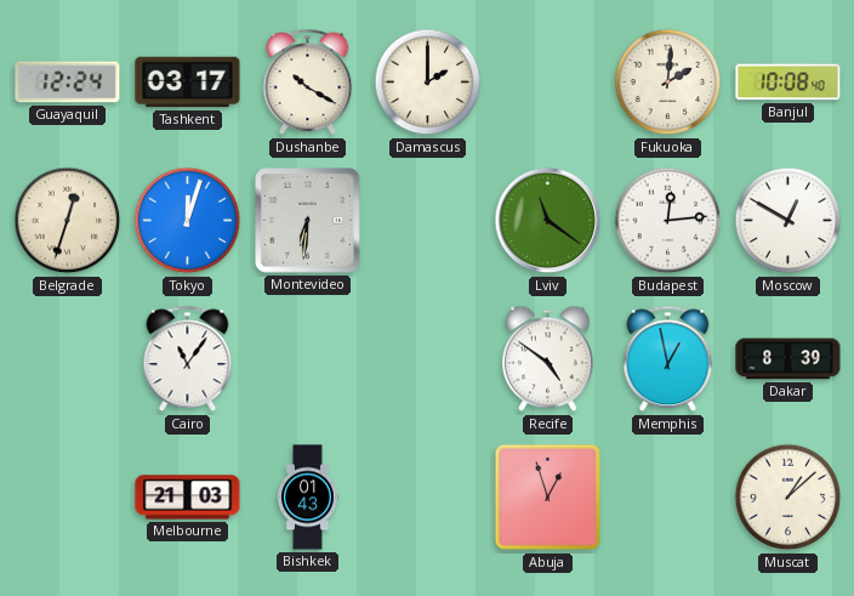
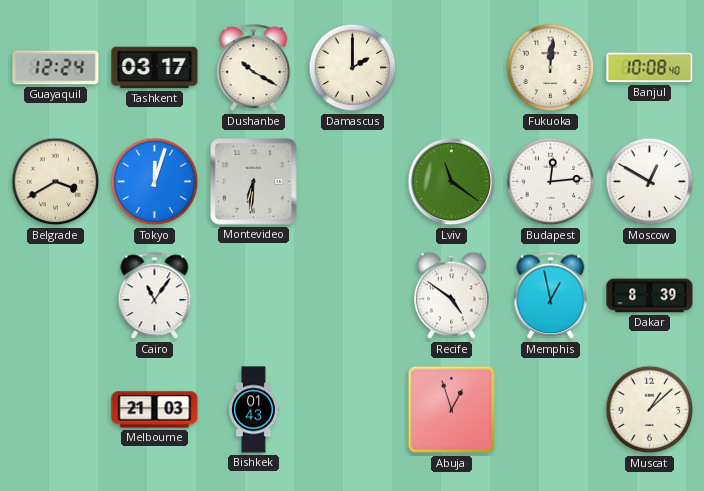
Fukuoka: 2:01 -> 12:01 (551, 68)
Belgrade: 12:33 -> 3:40 (56, 182)
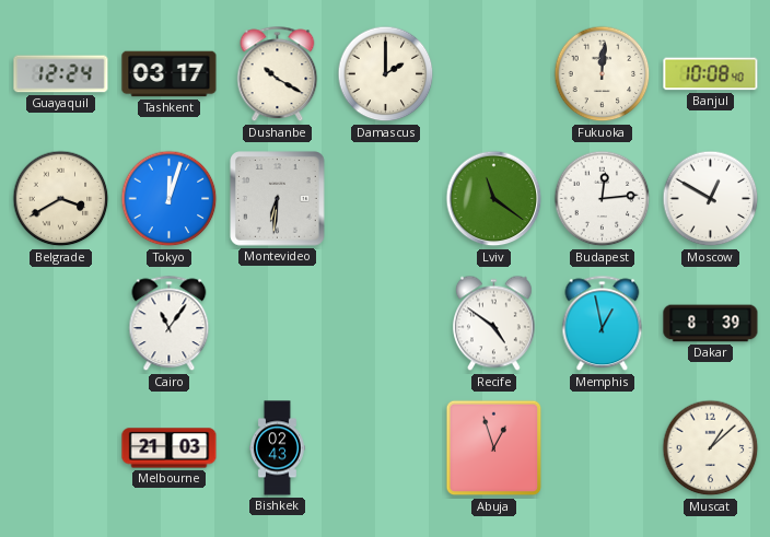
Bishkek: 01:43 -> 02:43 (278, 448)
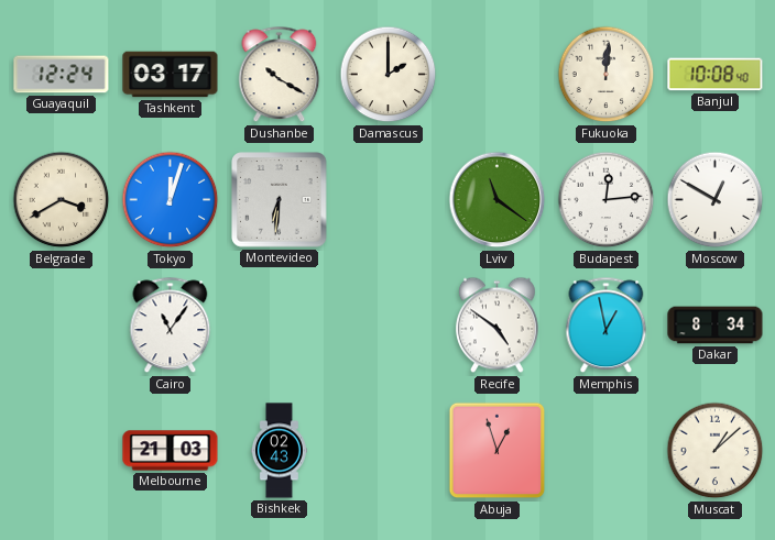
Dakar: 8:39 -> 8:34 (716, 326)
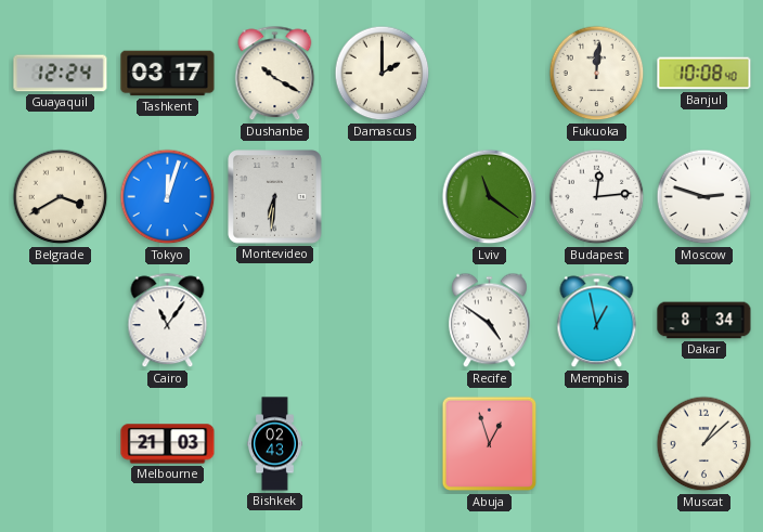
Moscow: 12:50 -> 2:48 (704, 197)
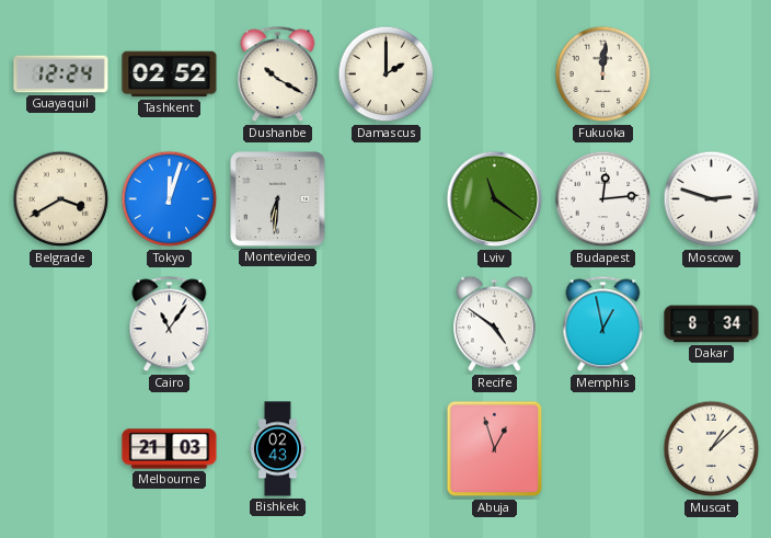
Tashkent: 03:17 -> 02:52 (170, 75)
Banjul: 10:08 -> none (704, 74)
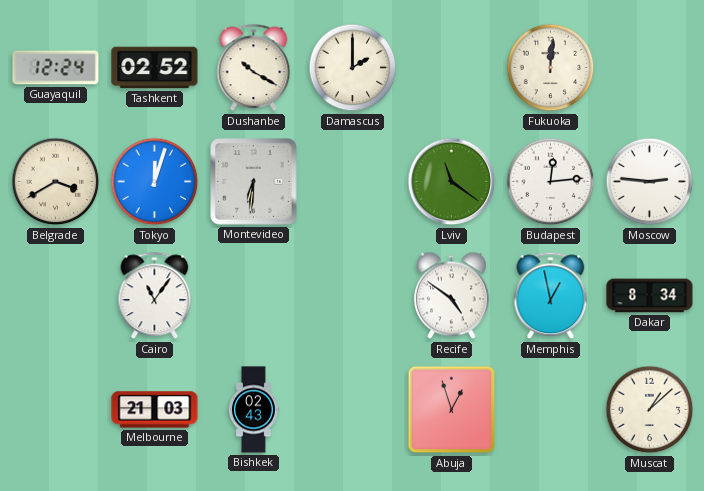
Moscow: 2:48 -> 2:46 (650, 182)
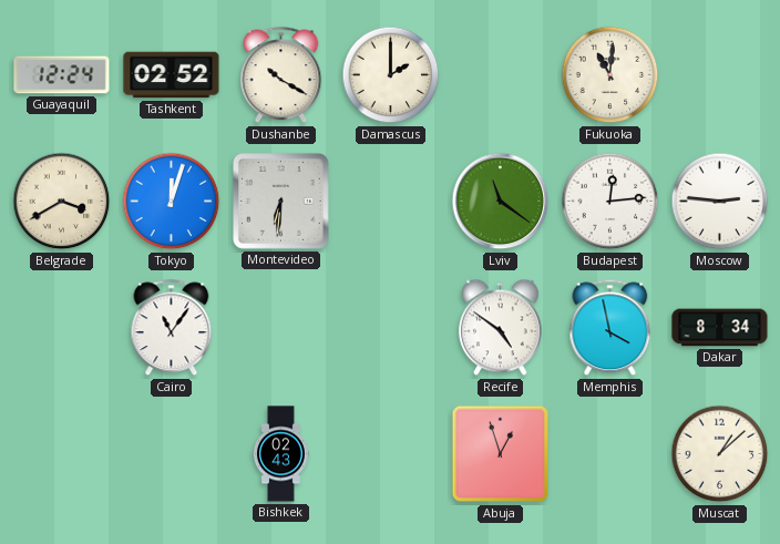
Fukuoka: 12:01 -> 11:01 (610, 75)
Memphis: 12:58 -> 3:58 (610, 328)
Melbourne: 21:03 -> none (155, 410)
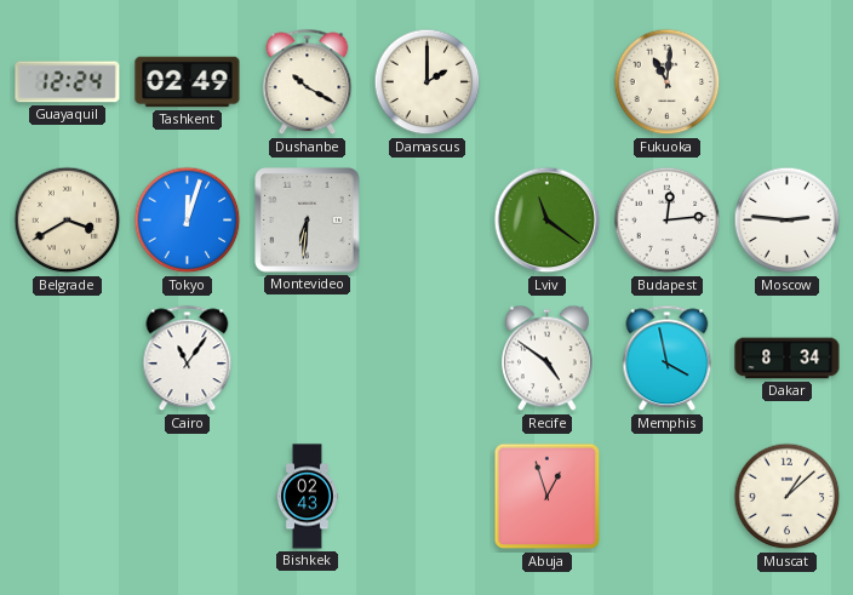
Tashkent: 02:52 -> 02:49 (188, 82)
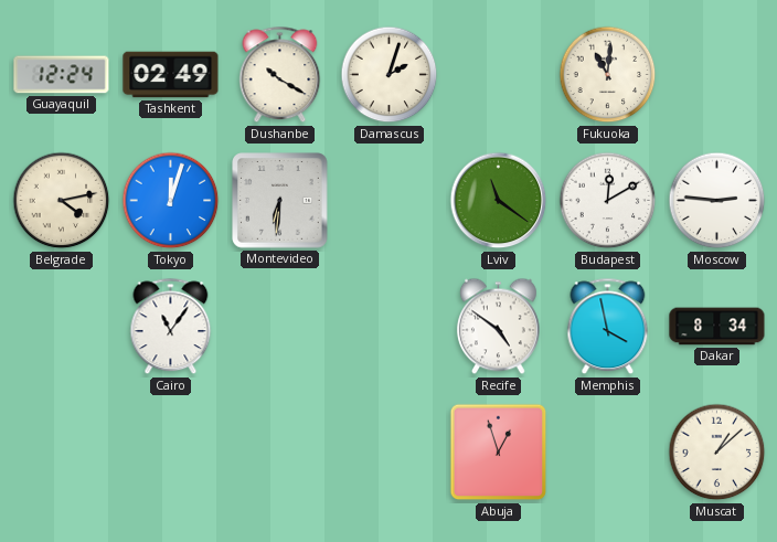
Damascus: 2:00 -> 2:03 (390, 75)
Belgrade: 3:40 -> 4:13 (62, 201)
Budapest: 12:14 -> 12:10 (608, 201)
Bishkek: 02:43 -> none (308, 497)
